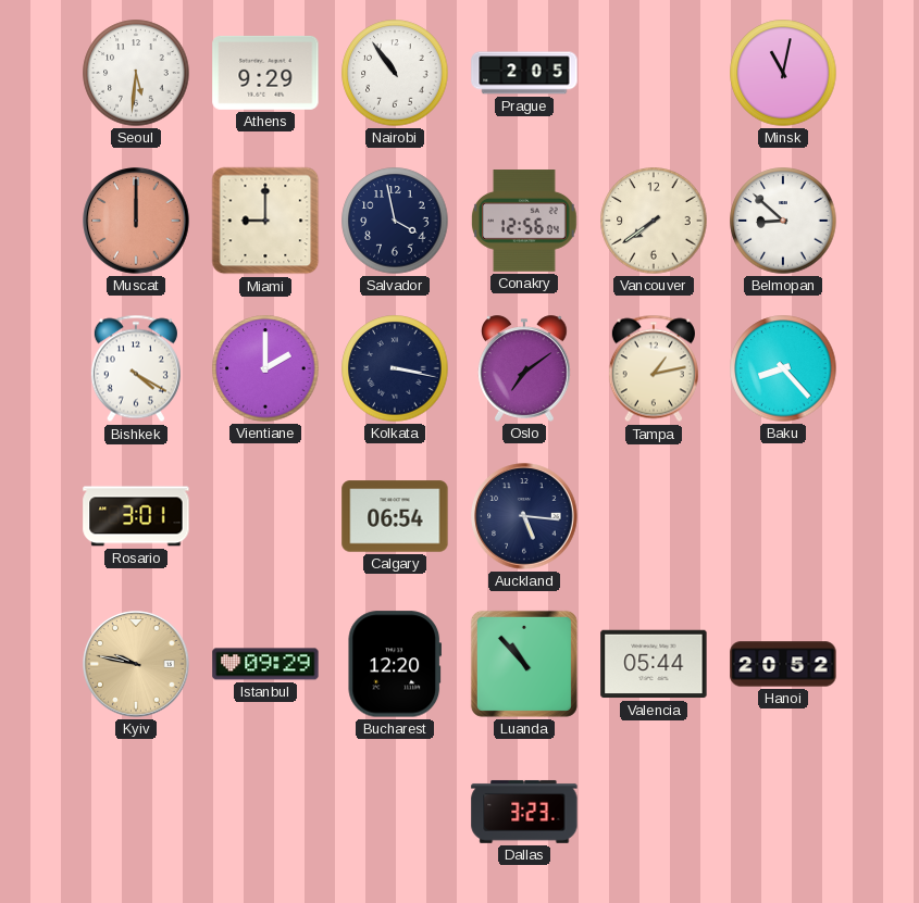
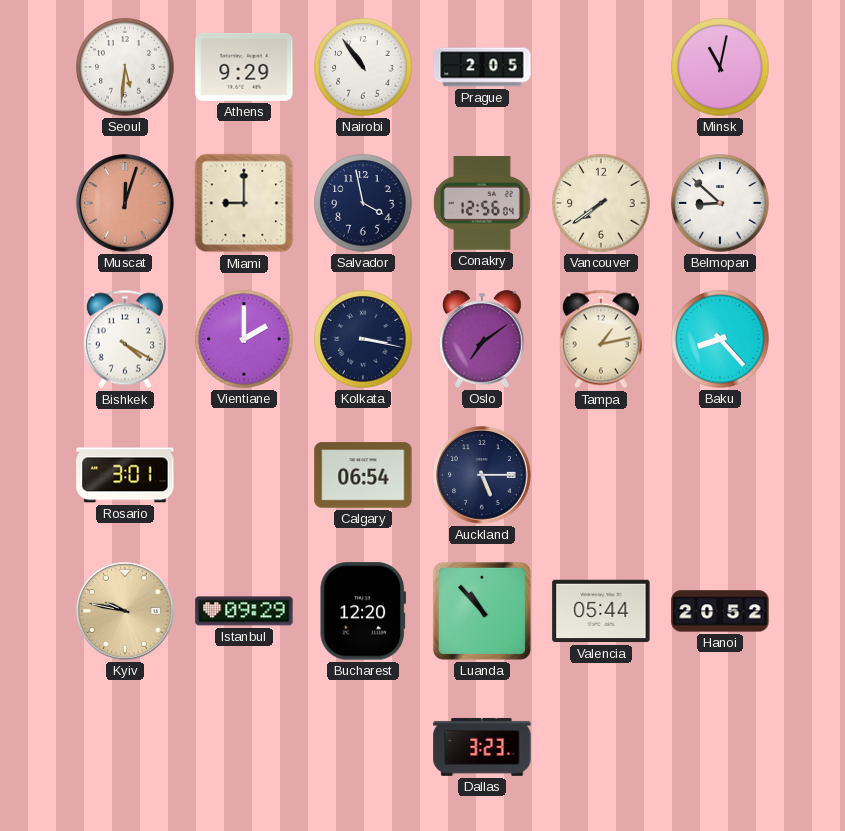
Muscat: 12:00 -> 12:03 (125, 203)
Auckland: 5:16 -> 5:15 (482, 475)
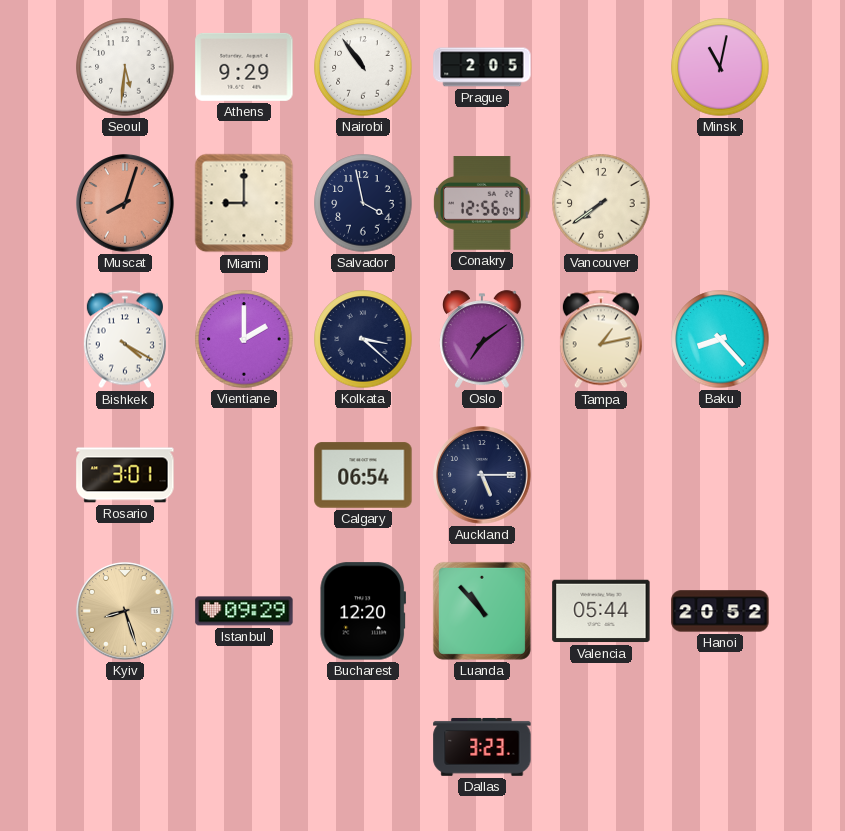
Muscat: 12:03 -> 8:03 (125, 203)
Belmopan: 8:52 -> none (720, 203)
Kolkata: 3:17 -> 3:22 (363, 339)
Kyiv: 9:47 -> 8:27 (125, 611)
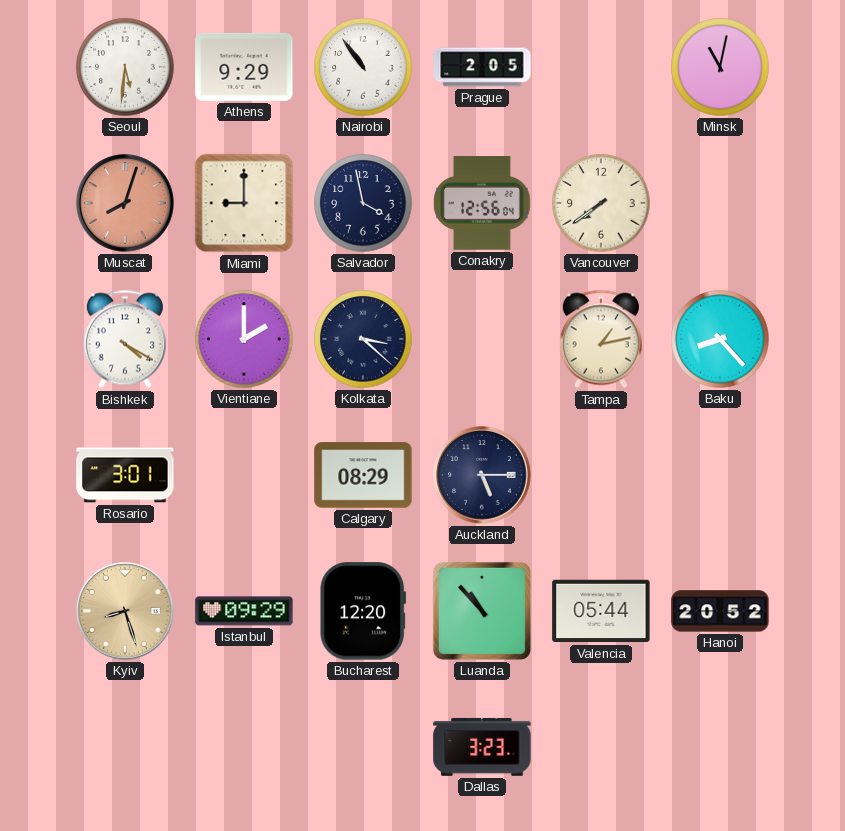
Oslo: 7:09 -> none (483, 339)
Calgary: 06:54 -> 08:29 (363, 475)
